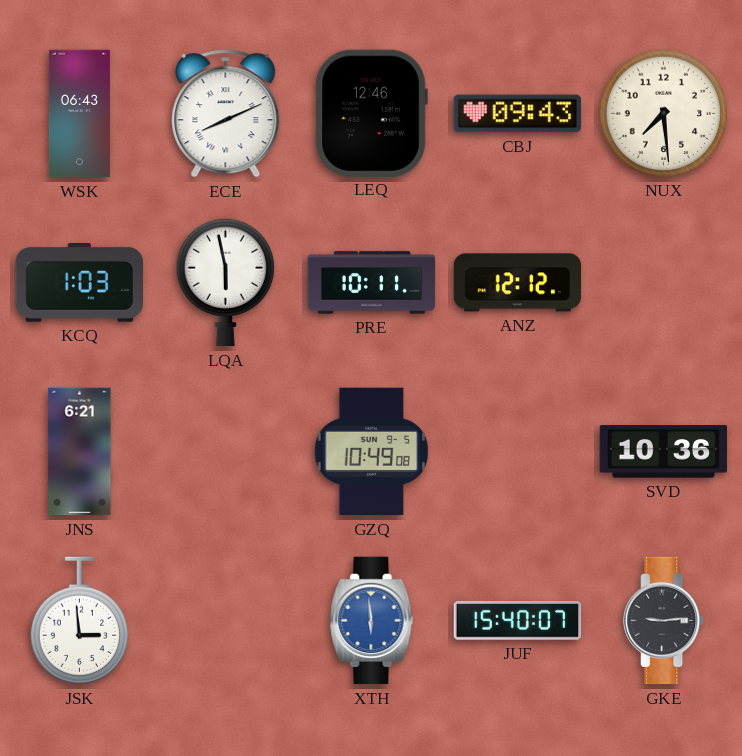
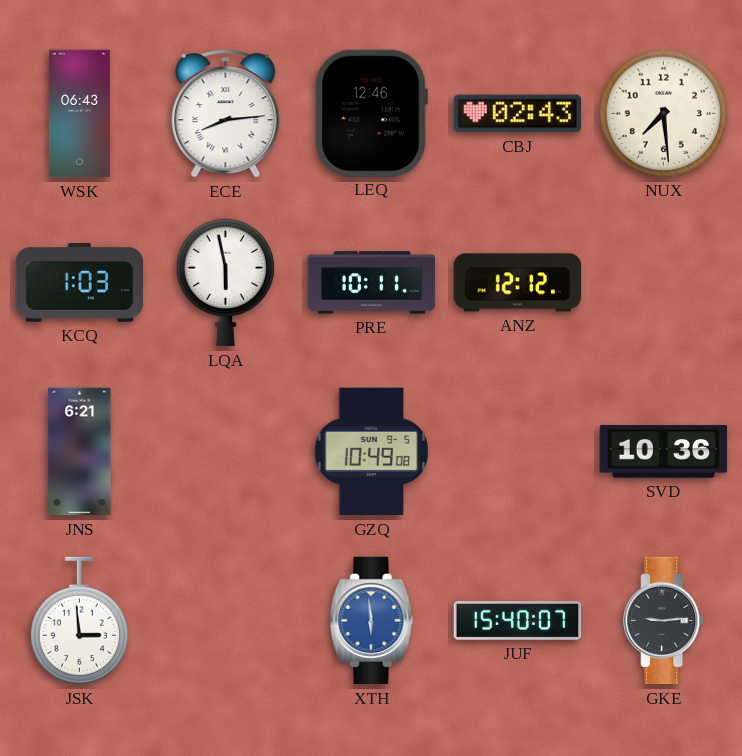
ECE: 8:11 -> 8:14 (226, 114)
CBJ: 09:43 -> 02:43 (517, 114)
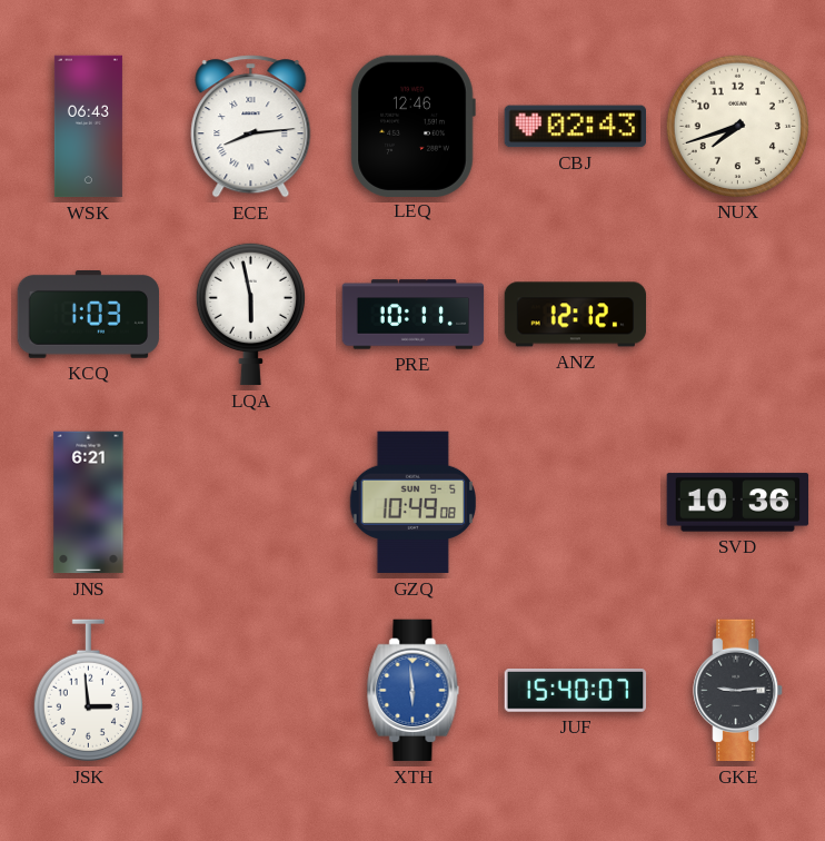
NUX: 7:29 -> 7:42 (737, 126)
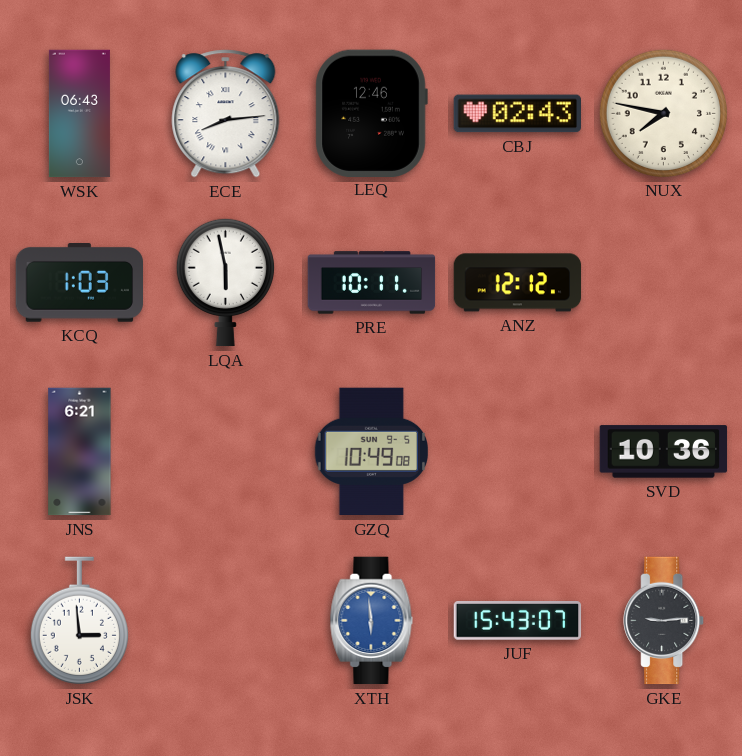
NUX: 7:42 -> 7:47 (663, 113)
JUF: 15:40 -> 15:43 (518, 621)
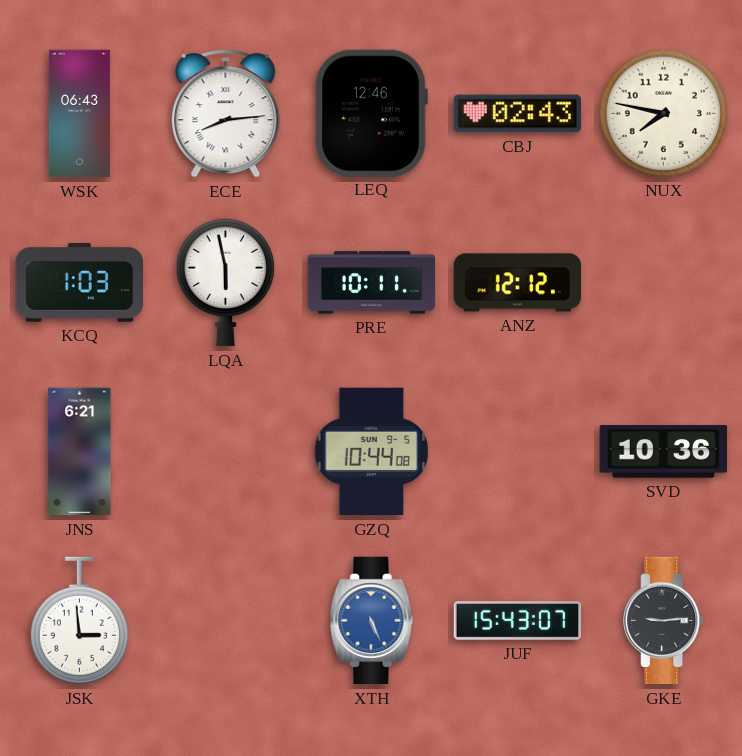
GZQ: 10:49 -> 10:44 (371, 452)
XTH: 5:59 -> 5:26 (372, 621)
